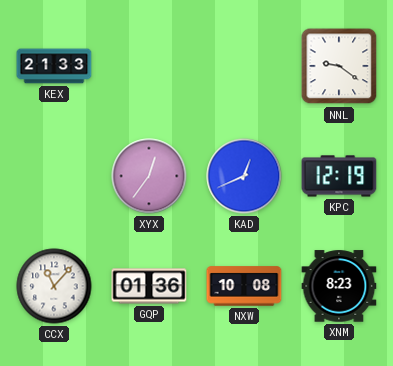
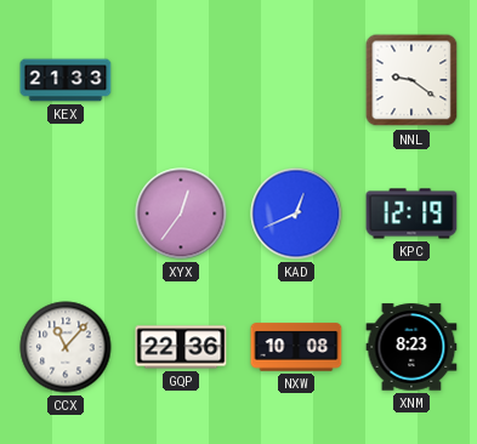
GQP: 01:36 -> 22:36 (181, 347)
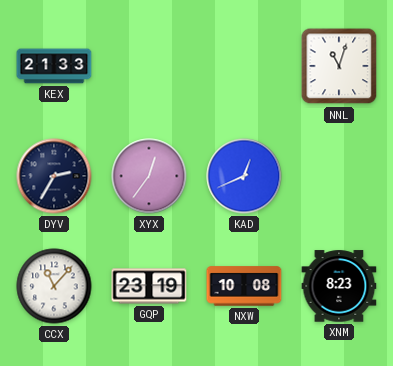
NNL: 9:21 -> 11:03 (339, 66)
DYV: none -> 2:35 (54, 176)
KPC: 12:19 -> none (411, 214)
GQP: 22:36 -> 23:19 (149, 286)
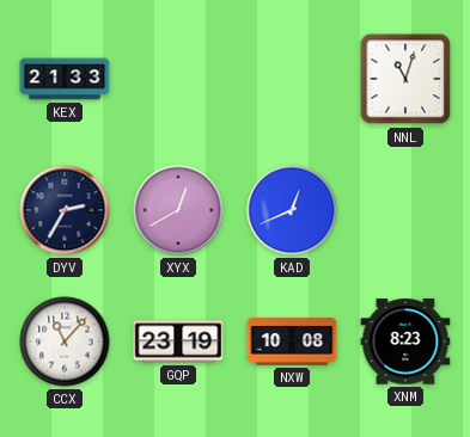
XYX: 12:36 -> 12:40 (178, 210)
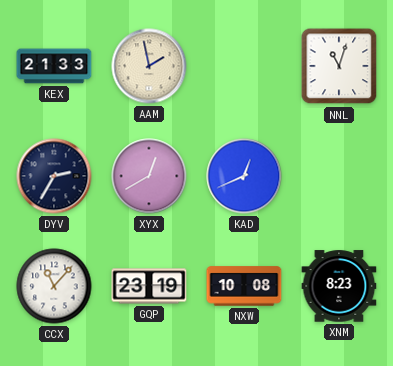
AAM: none -> 1:58 (149, 66)
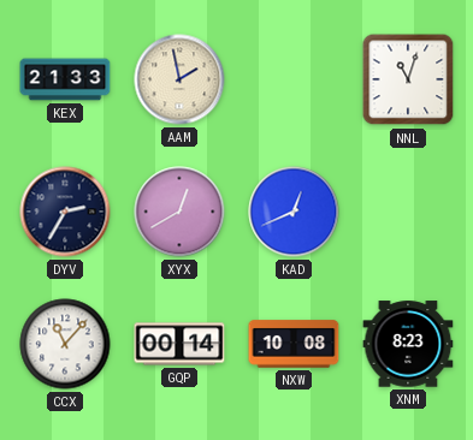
GQP: 23:19 -> 00:14 (179, 344)
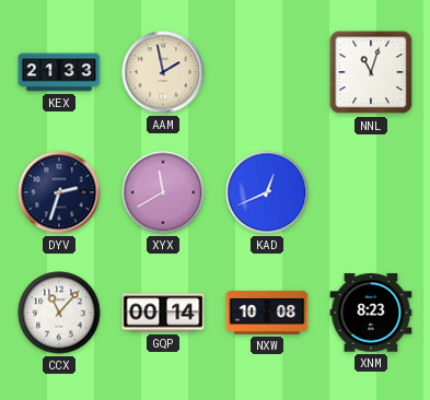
DYV: 2:35 -> 2:33 (59, 192)
XYX: 12:40 -> 11:40 (163, 192)
